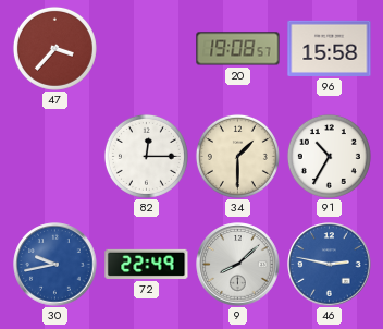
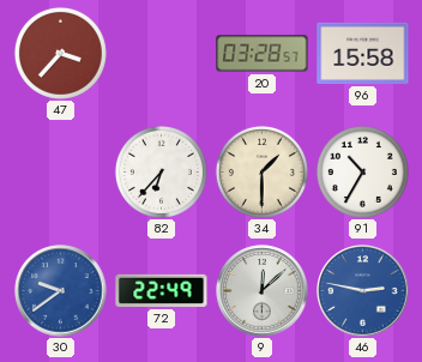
20: 19:08 -> 03:28 (263, 54)
82: 12:15 -> 6:37 (161, 171)
30: 9:43 -> 9:39 (61, 291)
9: 8:08 -> 12:08 (263, 291)
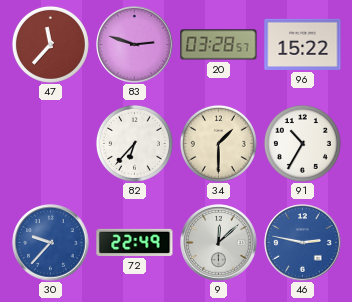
47: 3:37 -> 11:37 (50, 44)
83: none -> 2:48 (135, 45)
96: 15:58 -> 15:22 (303, 44)
30: 9:39 -> 9:37 (51, 243)
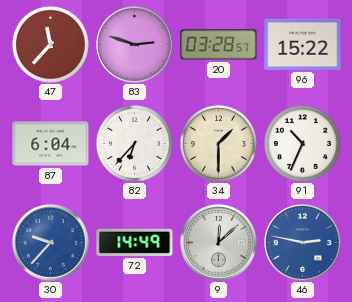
87: none -> 6:04 (51, 144)
91: 10:35 -> 10:34 (302, 143)
72: 22:49 -> 14:49 (135, 242)
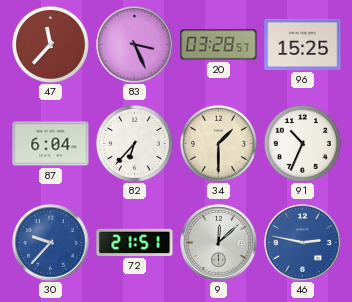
83: 2:48 -> 3:26 (135, 45)
96: 15:22 -> 15:25 (303, 44)
72: 14:49 -> 21:51 (135, 242)
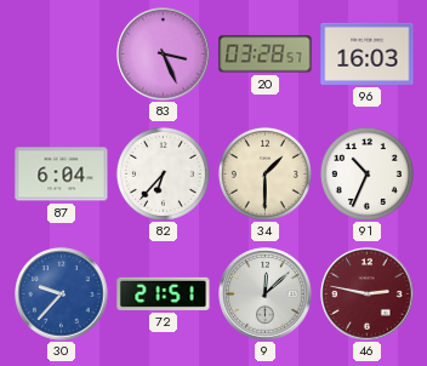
47: 11:37 -> none (50, 44)
96: 15:25 -> 16:03 (368, 53)
46 dial: blue -> burgundy (368, 294)
